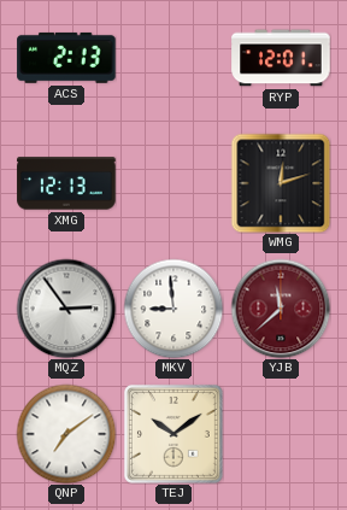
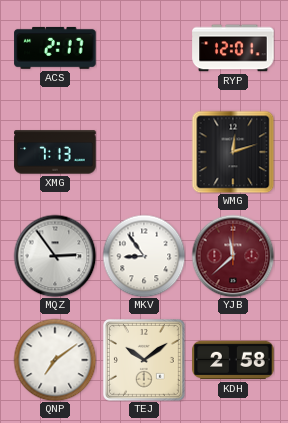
ACS: 2:13 -> 2:17 (55, 48)
XMG: 12:13 -> 7:13 (55, 152)
MKV: 8:59 -> 8:54 (144, 256)
KDH: none -> 2:58 (233, 360)
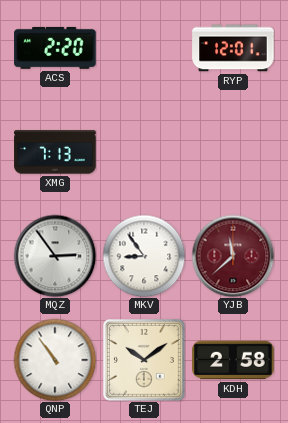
ACS: 2:17 -> 2:20 (55, 48)
WMG: 12:12 -> none (233, 152)
QNP: 7:09 -> 10:54 (55, 360)
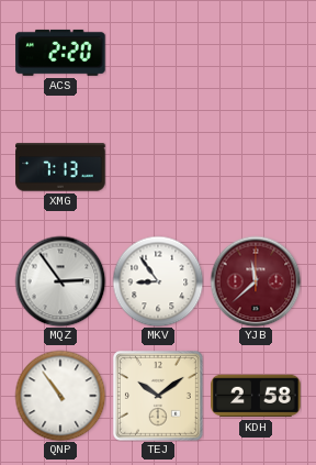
RYP: 12:01 -> none (233, 48)
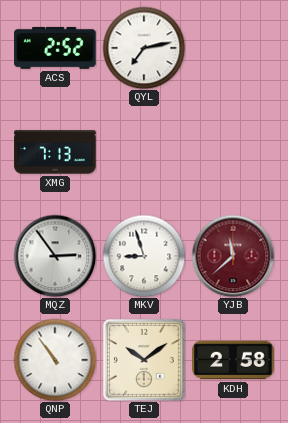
ACS: 2:20 -> 2:52 (55, 48)
QYL: none -> 7:13 (144, 48)
MKV: 8:54 -> 8:57 (144, 256)
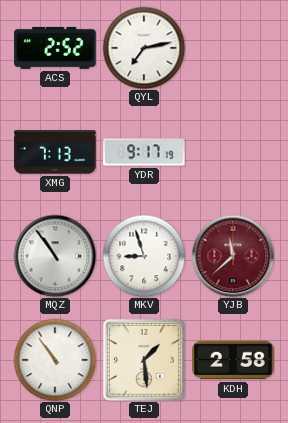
YDR: none -> 9:17 (144, 152)
MQZ: 2:54 -> 10:54 (55, 256)
TEJ: 10:09 -> 1:29 (144, 360)
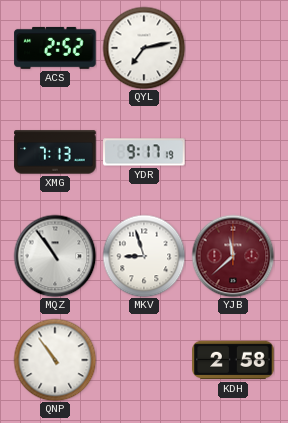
TEJ: 1:29 -> none (144, 360)
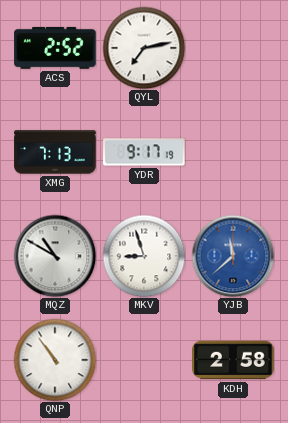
MQZ: 10:54 -> 10:50 (55, 256)
YJB dial: burgundy -> blue (233, 256)
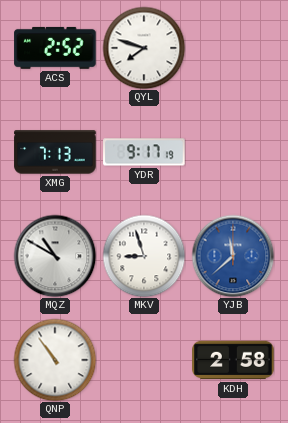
QYL: 7:13 -> 7:48 (144, 48)
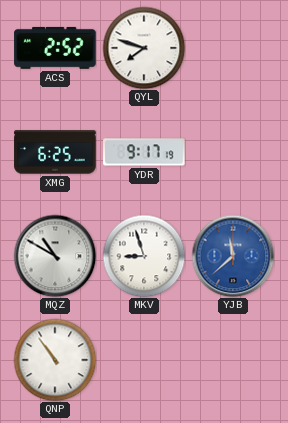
XMG: 7:13 -> 6:25 (55, 152)
KDH: 2:58 -> none (233, 360)
